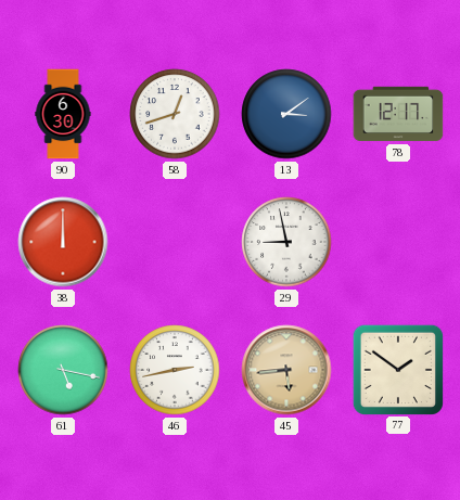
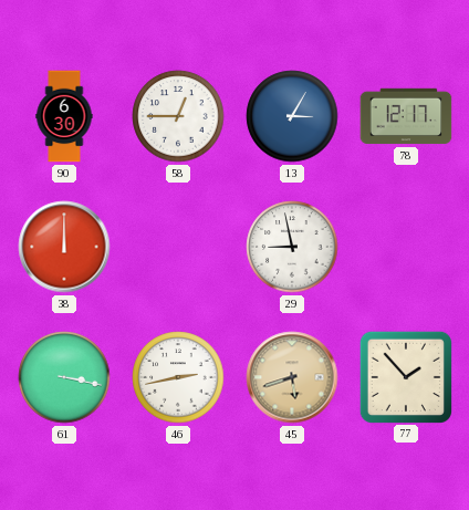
58: 12:42 -> 12:45 (178, 116)
13: 3:09 -> 3:05 (292, 116)
61: 5:17 -> 3:17 (64, 377)
45: 5:44 -> 5:42 (292, 377)
77: 1:51 -> 1:53 (405, 376)
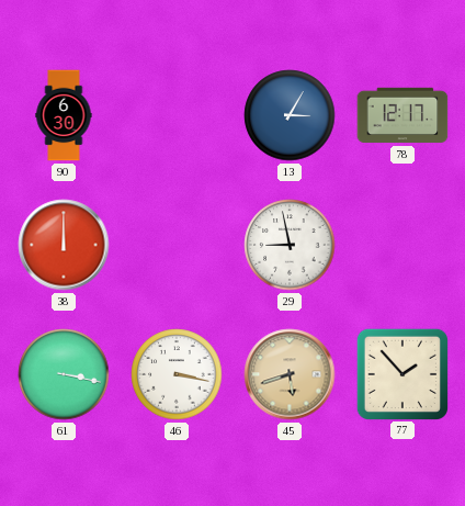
58: 12:45 -> none (178, 116)
46: 2:43 -> 3:17 (177, 374)
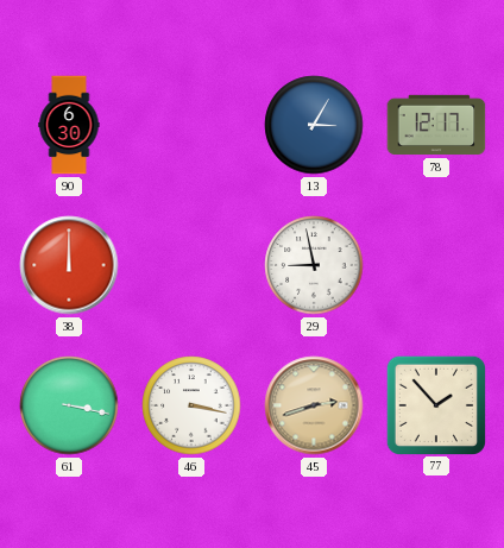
45: 5:42 -> 2:42 (314, 405)
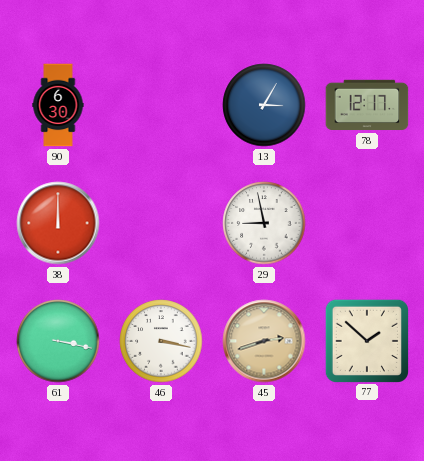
77: 1:53 -> 1:52 (366, 340)
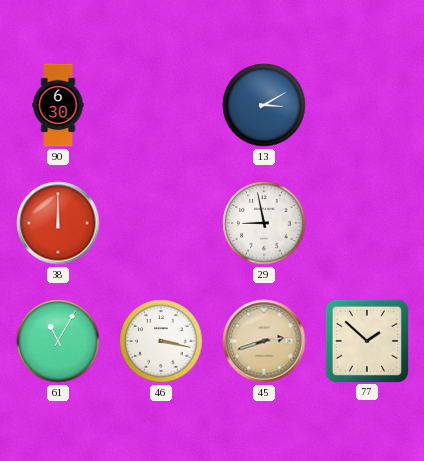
13: 3:05 -> 3:10 (264, 105)
78: 12:17 -> none (367, 105)
61: 3:17 -> 11:05 (58, 341)
